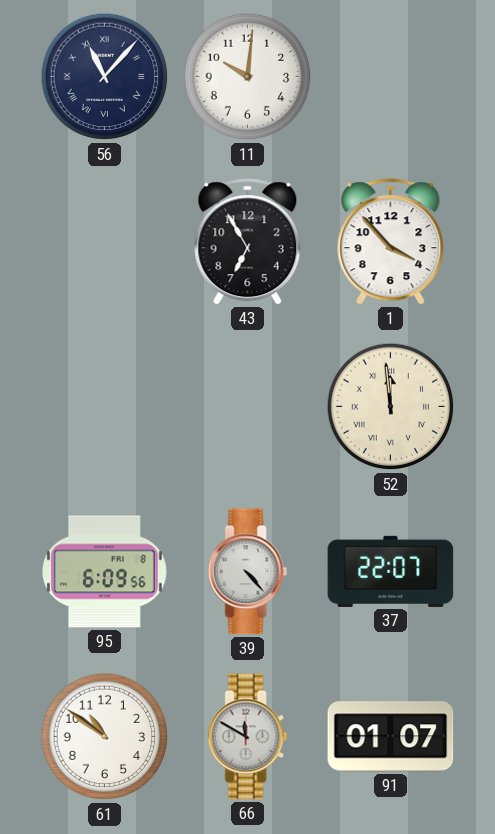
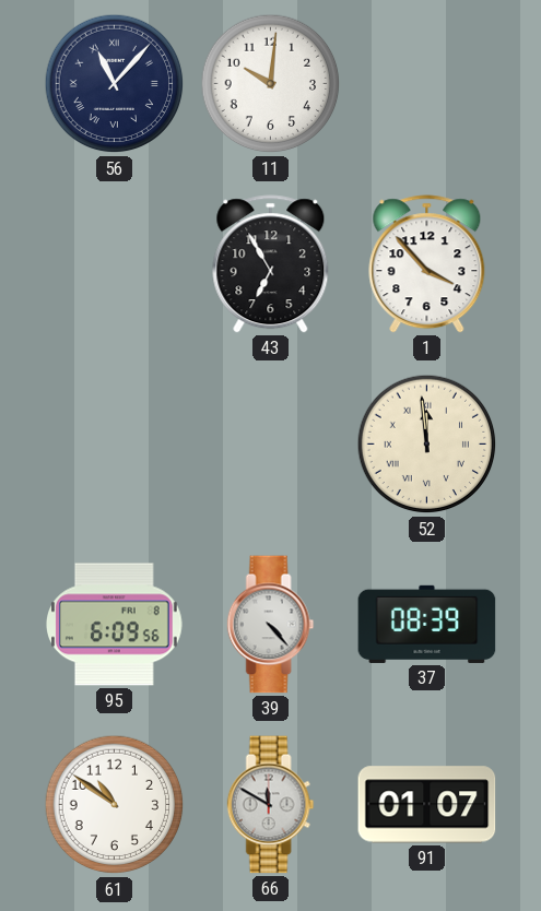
37: 22:07 -> 08:39 (427, 624)
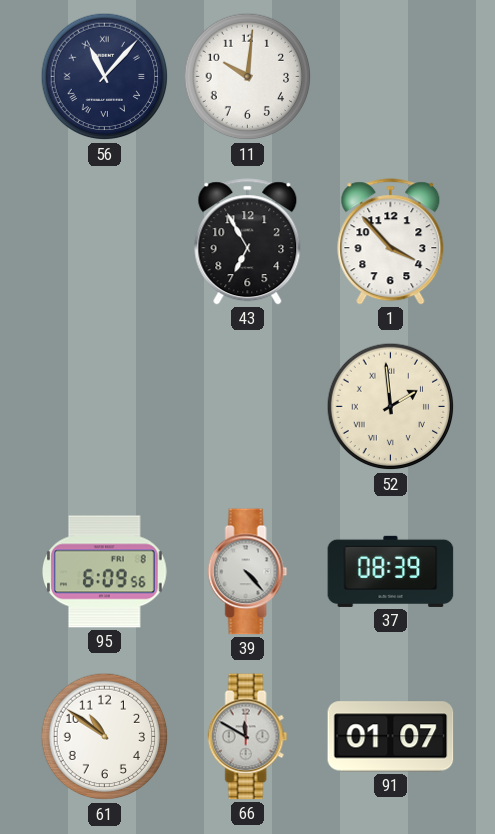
52: 11:59 -> 1:59 (391, 407)
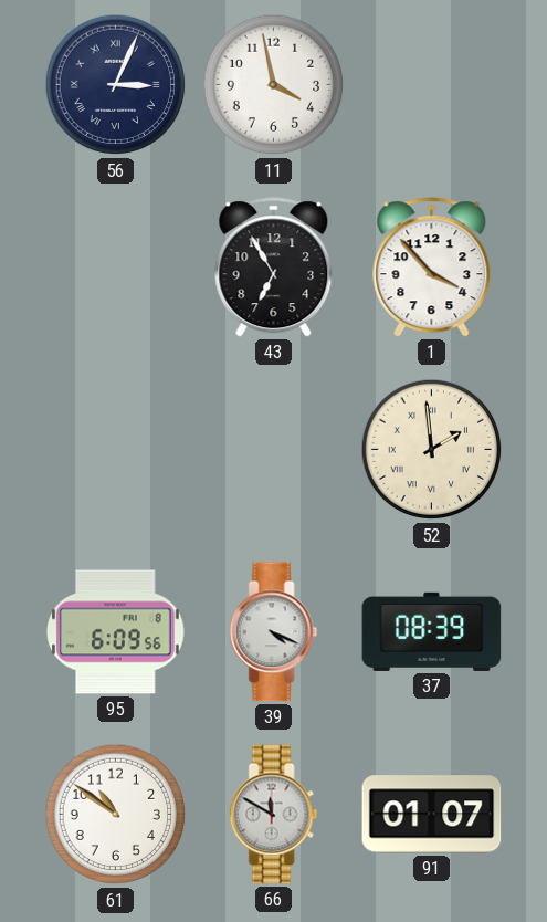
56: 11:07 -> 3:04 (116, 85)
11: 10:01 -> 3:58 (274, 85)
39: 4:23 -> 4:19 (274, 632)
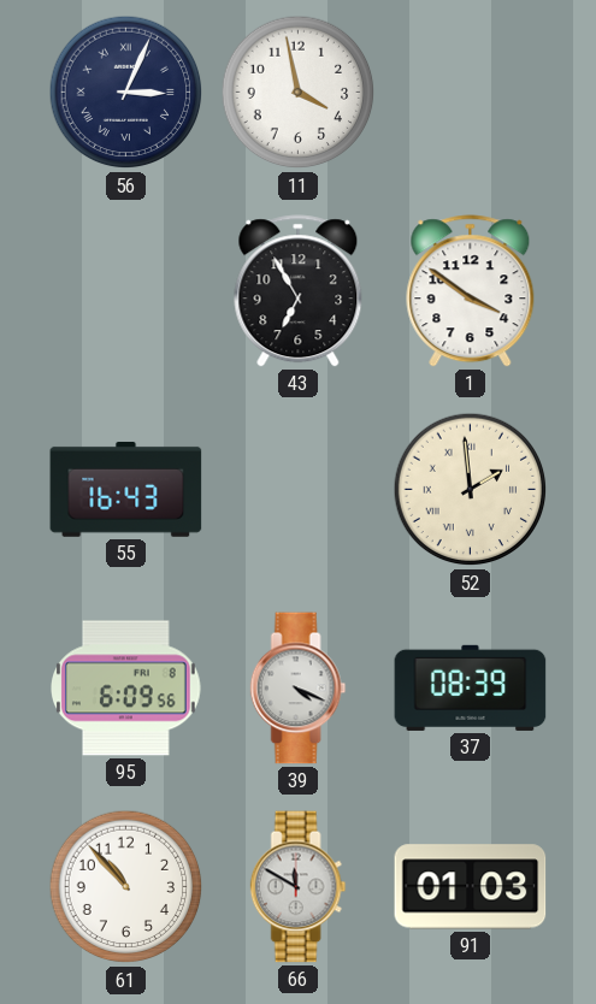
1: 3:53 -> 3:51 (471, 291)
55: none -> 16:43 (126, 489)
61: 10:51 -> 10:53 (126, 887)
91: 01:07 -> 01:03 (471, 887)
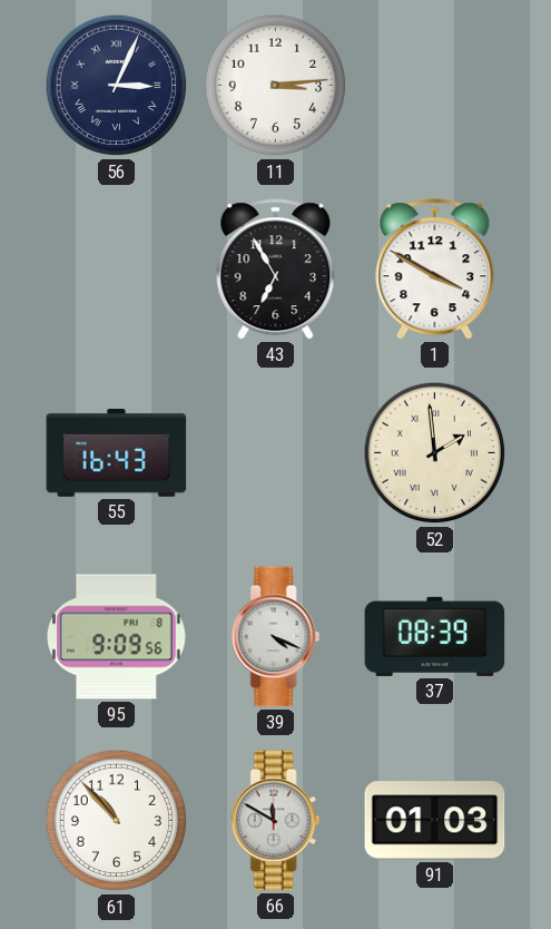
11: 3:58 -> 3:14 (276, 86)
1: 3:51 -> 3:50 (435, 270)
95: 6:09 -> 9:09 (117, 637)
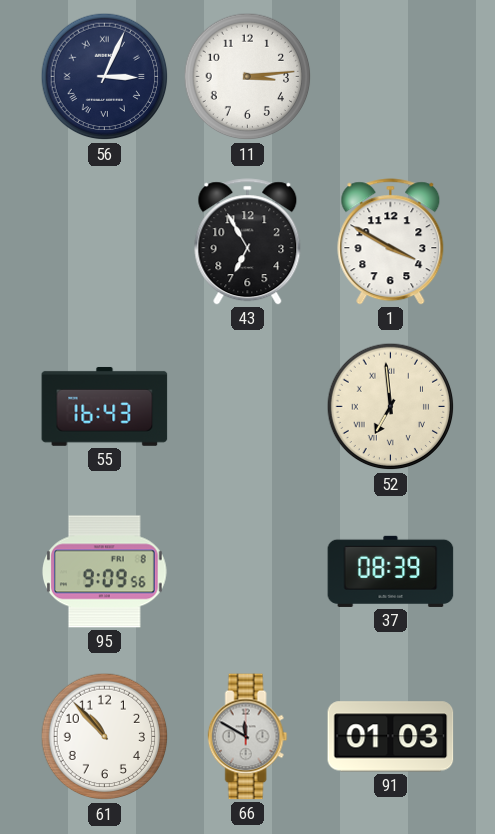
52: 1:59 -> 6:59 (391, 407)
39: 4:19 -> none (276, 637)
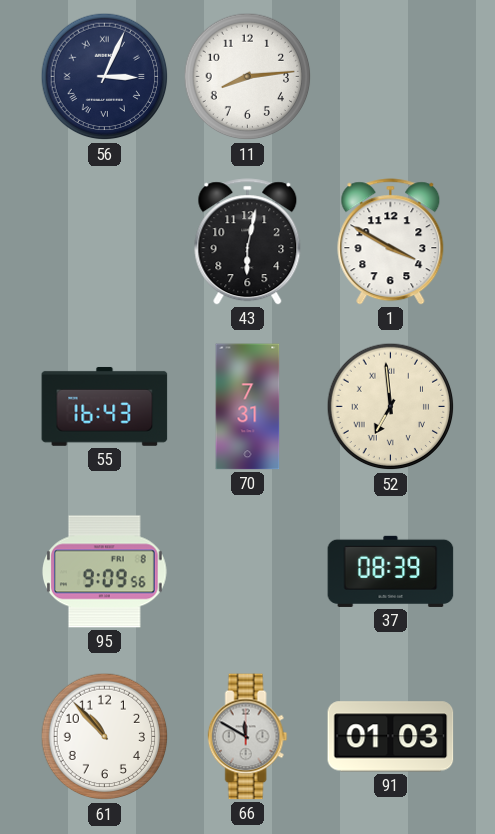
11: 3:14 -> 8:14 (248, 77)
43: 6:55 -> 6:02 (248, 242)
70: none -> 7:31 (248, 407)
